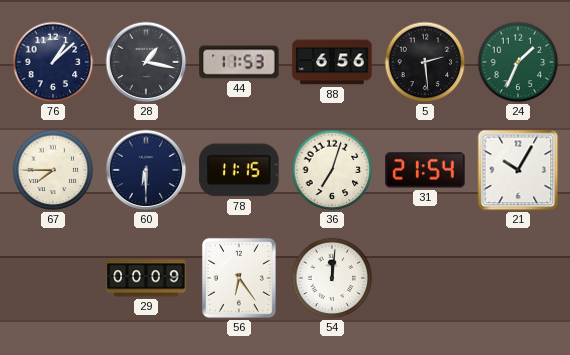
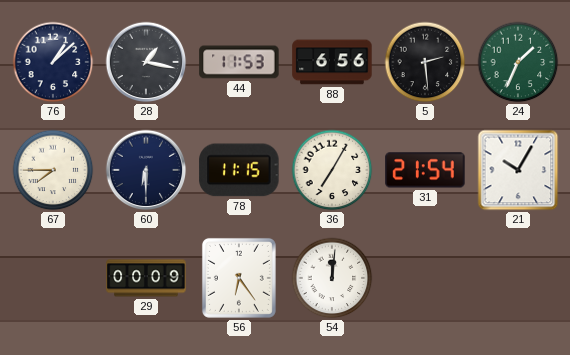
36: 7:03 -> 7:05 (332, 170)
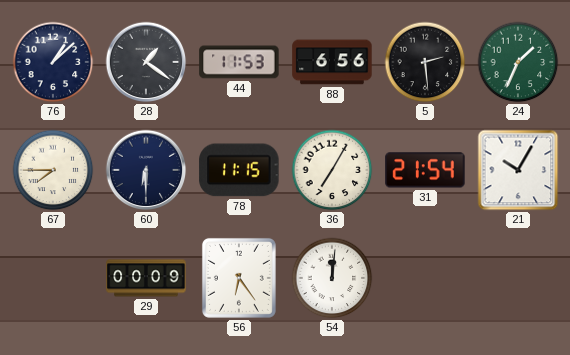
28: 1:17 -> 1:21 (146, 62)
